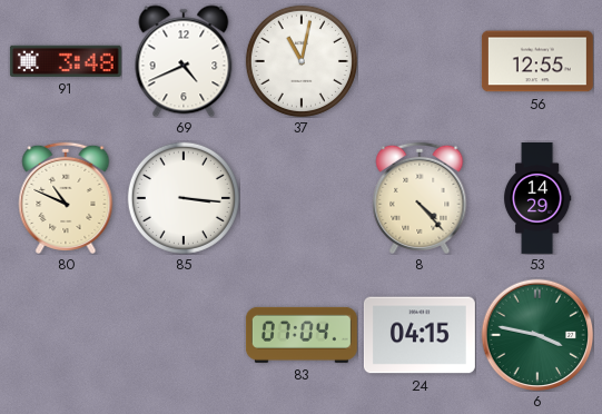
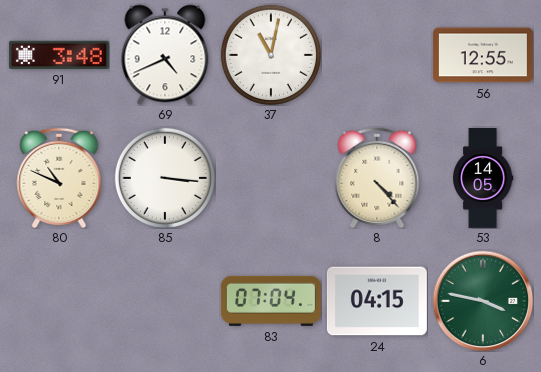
53: 14:29 -> 14:05 (483, 179)
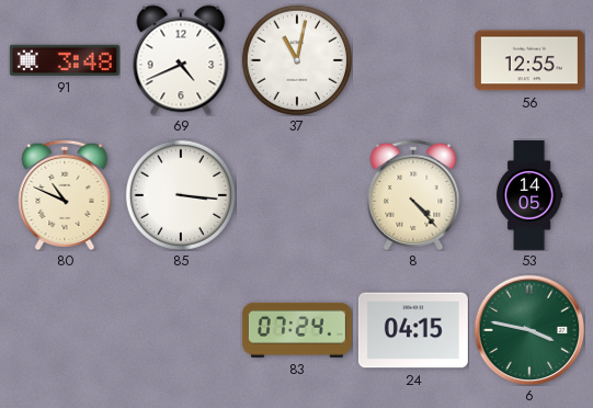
83: 07:04 -> 07:24 (297, 330)
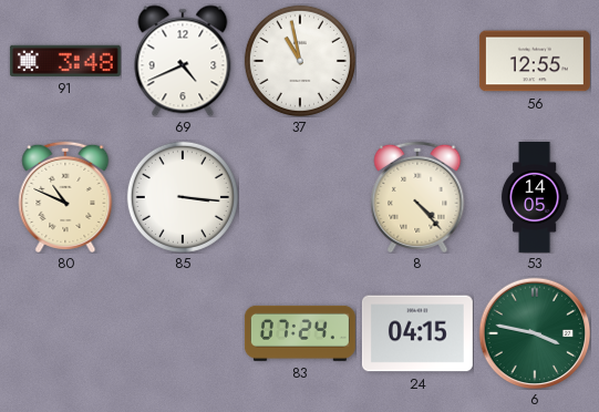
37: 11:02 -> 10:58 (300, 61)
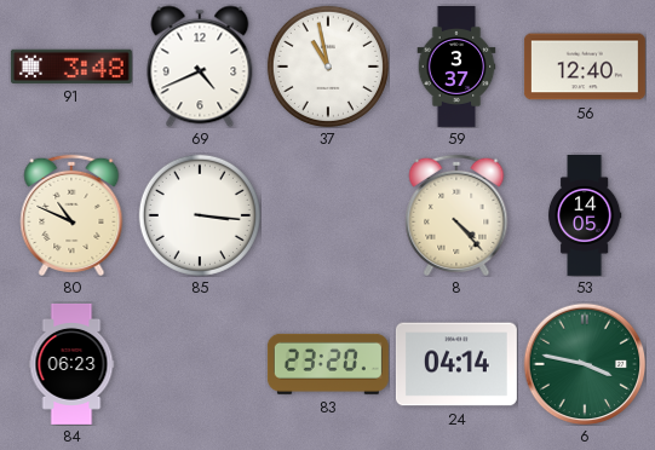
59: none -> 3:37 (456, 68)
56: 12:55 -> 12:40 (585, 67)
84: none -> 06:23 (71, 364)
83: 07:24 -> 23:20 (328, 364)
24: 04:15 -> 04:14 (456, 364)
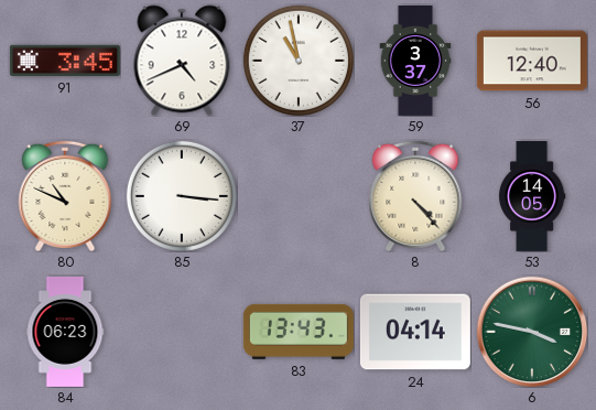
91: 3:48 -> 3:45 (65, 61)
83: 23:20 -> 13:43 (299, 332)
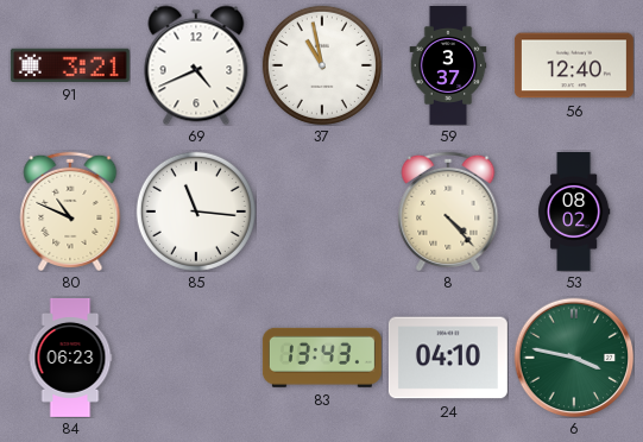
91: 3:45 -> 3:21 (70, 65)
85: 3:16 -> 11:16 (196, 211)
53: 14:05 -> 08:02 (574, 213)
24: 04:14 -> 04:10 (448, 358)
